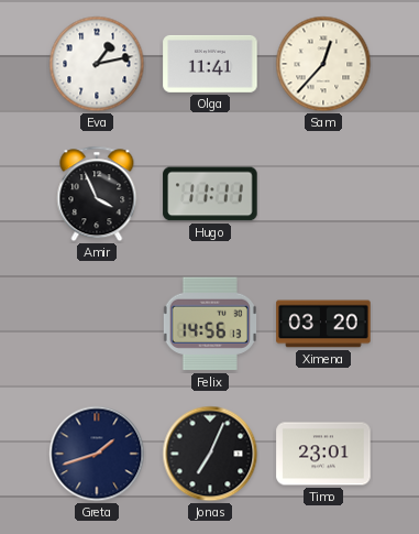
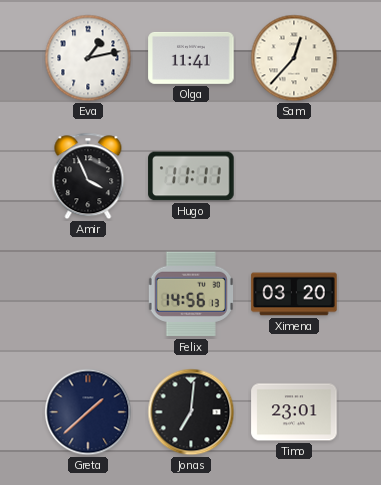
Greta: 1:42 -> 1:38 (88, 412)
Jonas: 7:04 -> 7:01 (191, 412)
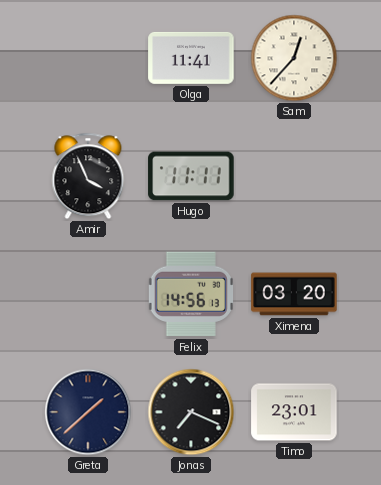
Eva: 1:13 -> none (88, 58)
Jonas: 7:01 -> 7:19 (191, 412)
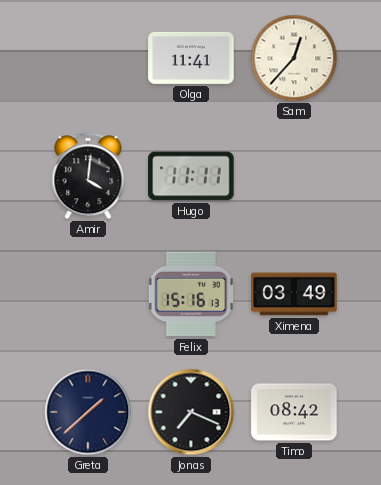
Amir: 3:56 -> 4:01 (88, 176)
Felix: 14:56 -> 15:16 (191, 294)
Ximena: 03:20 -> 03:49 (294, 294)
Timo: 23:01 -> 08:42 (294, 412)
